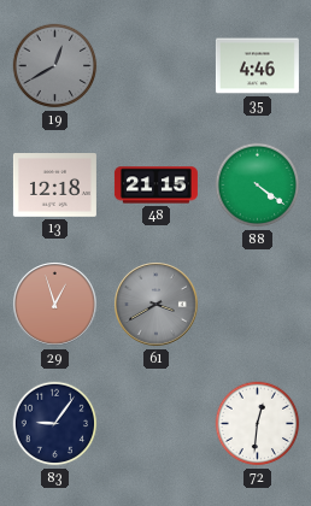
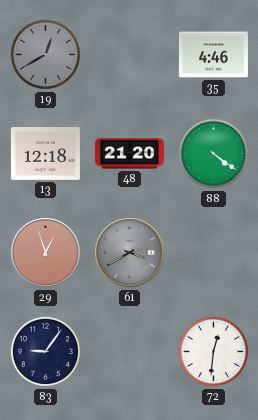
48: 21:15 -> 21:20 (129, 154)
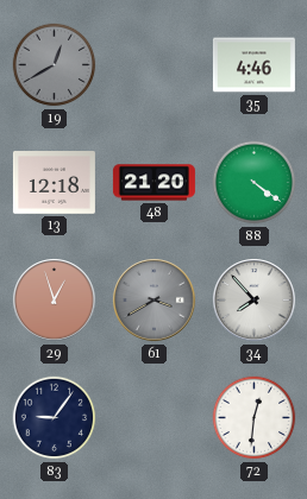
34: none -> 7:53 (255, 301)
